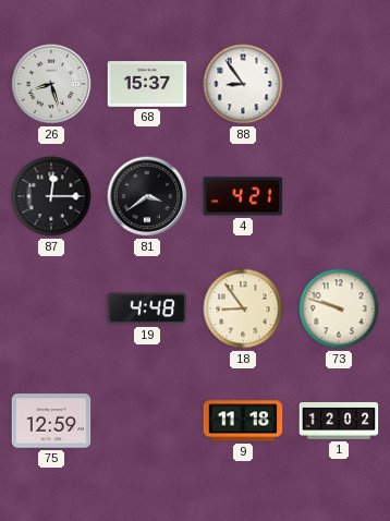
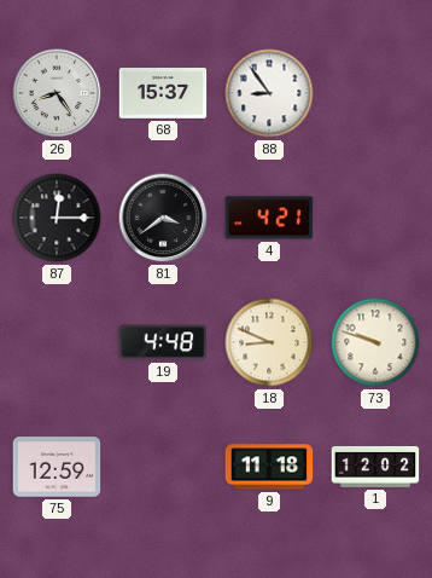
26: 8:27 -> 8:24 (57, 93)
18: 8:54 -> 8:49 (269, 342)
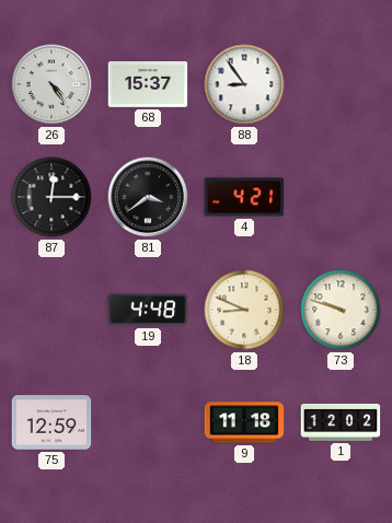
26: 8:24 -> 4:24 (51, 84)
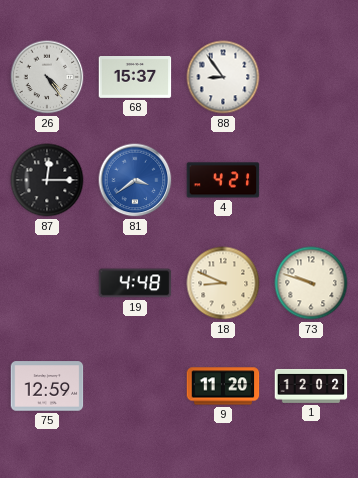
81 dial: black -> blue (135, 180)
9: 11:18 -> 11:20 (223, 386)
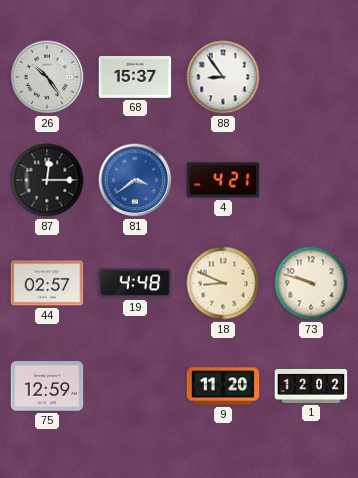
26: 4:24 -> 10:24 (47, 77)
44: none -> 02:57 (47, 283)
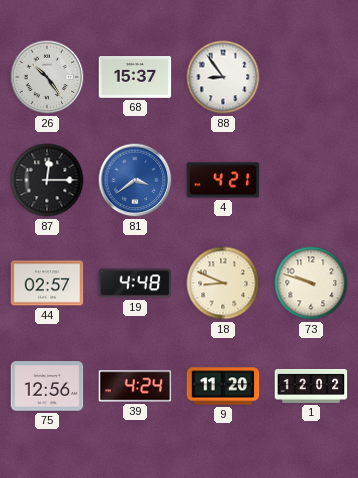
75: 12:59 -> 12:56 (47, 386)
39: none -> 4:24 (135, 386)
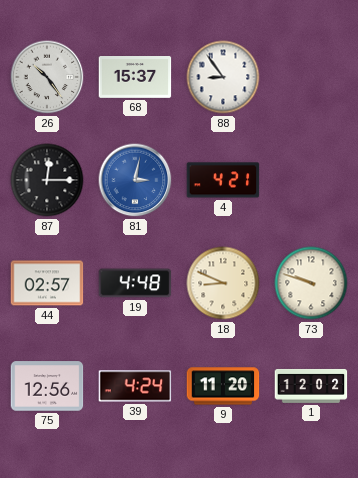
81: 3:39 -> 3:02 (135, 180)
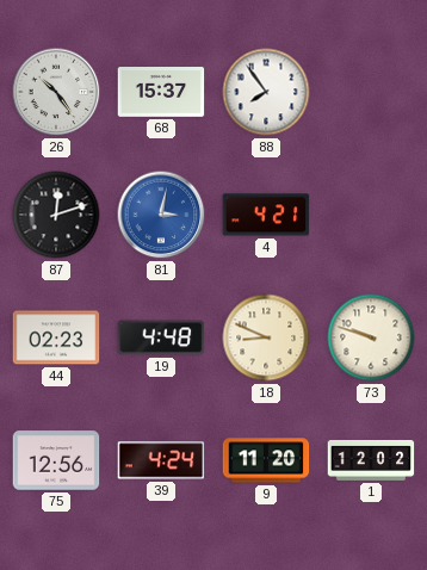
88: 8:54 -> 7:54 (266, 92)
87: 12:15 -> 12:12 (56, 215)
44: 02:57 -> 02:23 (56, 337)
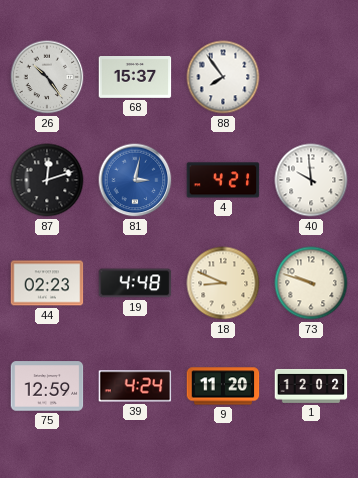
40: none -> 9:59 (311, 180)
75: 12:56 -> 12:59 (47, 386)
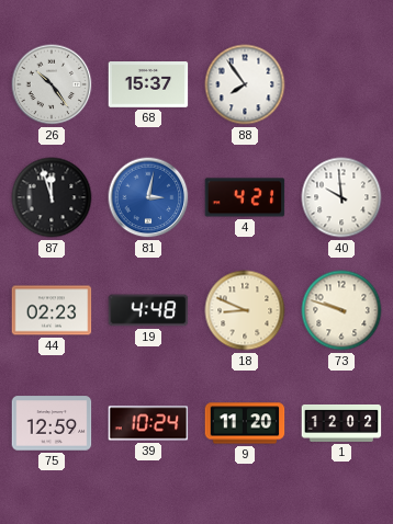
87: 12:12 -> 11:57 (52, 197)
39: 4:24 -> 10:24 (148, 423)
